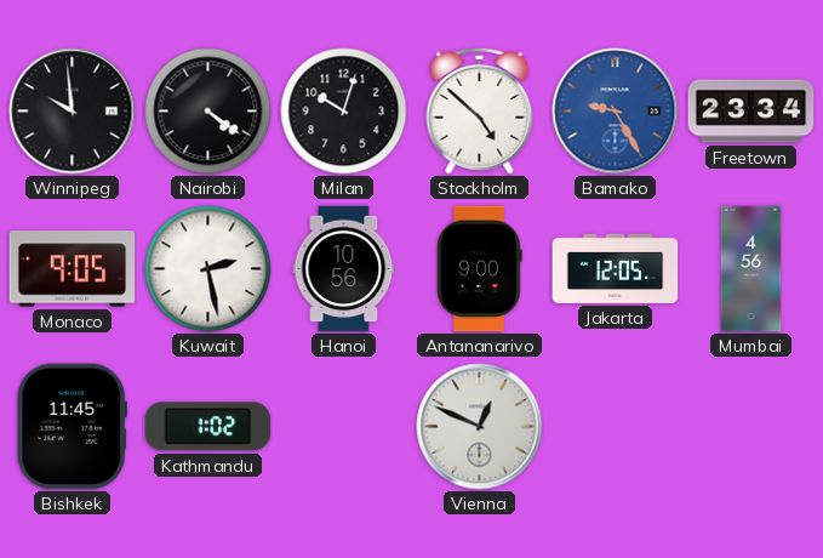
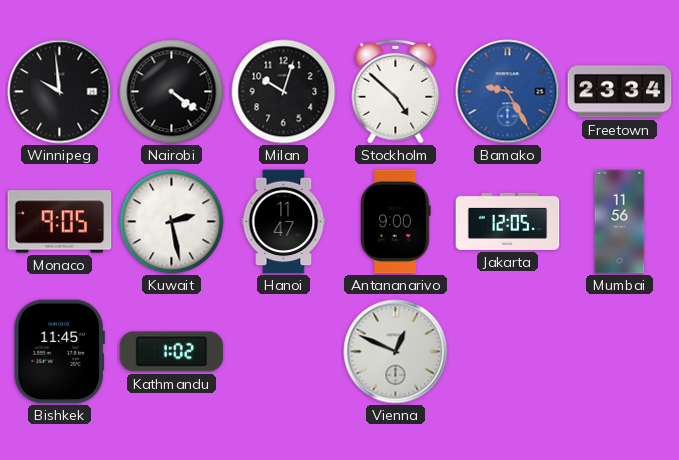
Hanoi: 10:56 -> 11:47 (284, 222)
Mumbai: 4:56 -> 11:56 (620, 222)
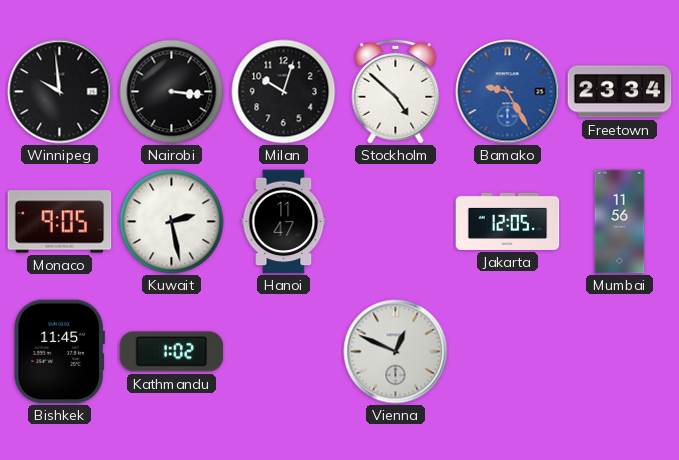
Nairobi: 4:21 -> 3:16 (172, 92)
Antananarivo: 9:00 -> none (396, 222)
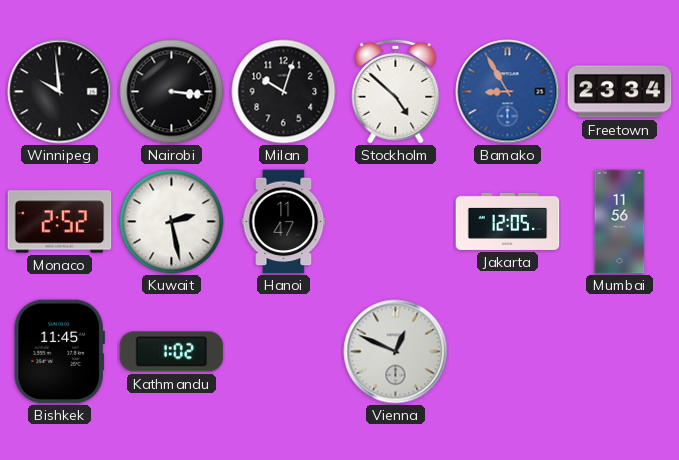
Bamako: 9:25 -> 8:55 (508, 92)
Monaco: 9:05 -> 2:52 (60, 222)
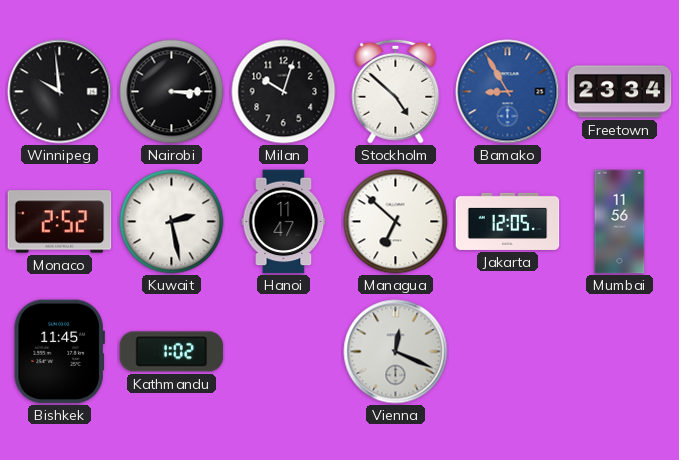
Nairobi: 3:16 -> 3:15 (172, 92)
Managua: none -> 6:52 (396, 222)
Vienna: 12:49 -> 12:19 (396, 352)
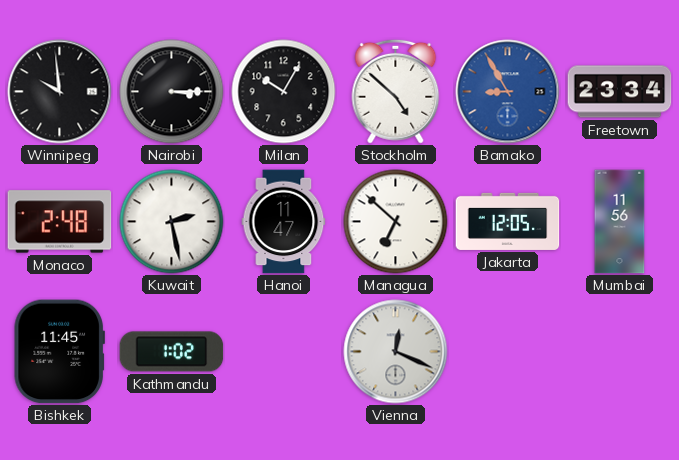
Milan: 10:03 -> 10:05 (284, 92)
Monaco: 2:52 -> 2:48 (60, 222)
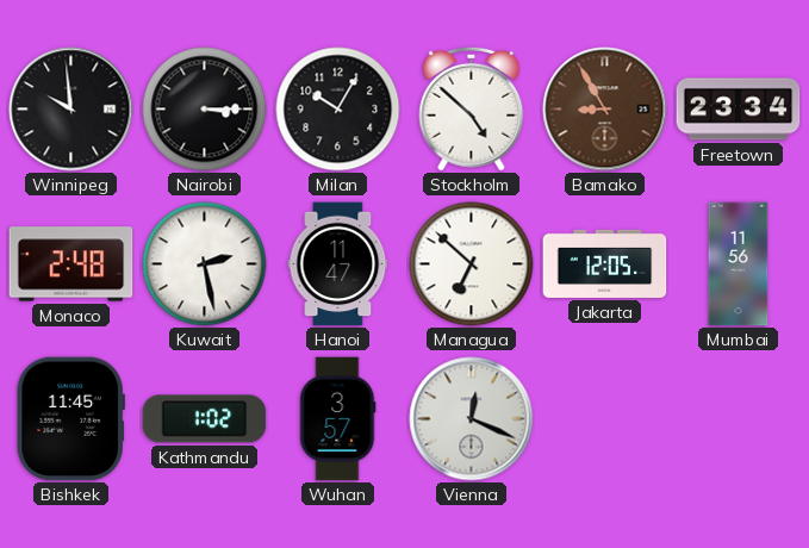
Bamako dial: blue -> brown (605, 110)
Wuhan: none -> 3:57 (337, 419)
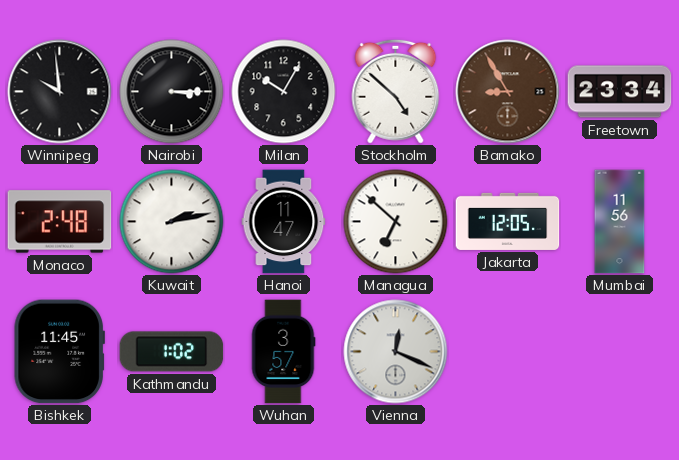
Kuwait: 2:28 -> 2:13 (172, 222)
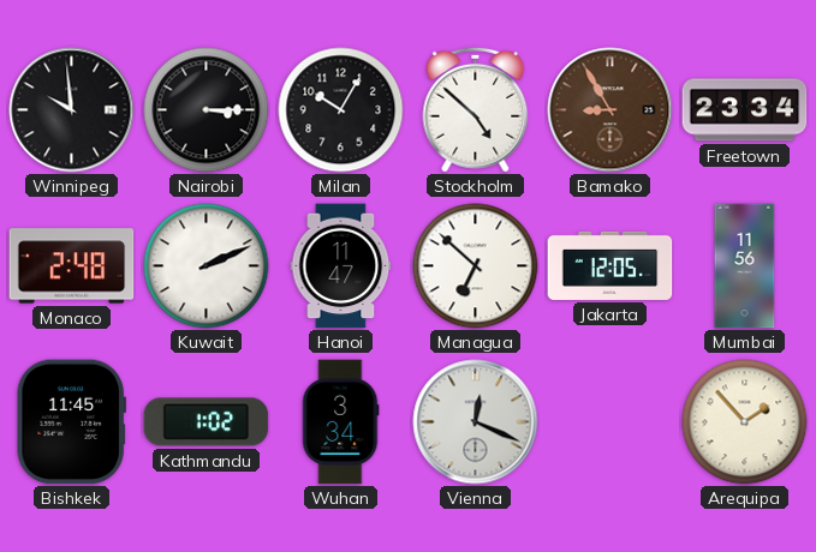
Kuwait: 2:13 -> 2:11 (207, 266)
Wuhan: 3:57 -> 3:34 (340, 422)
Arequipa: none -> 1:53 (745, 422)
